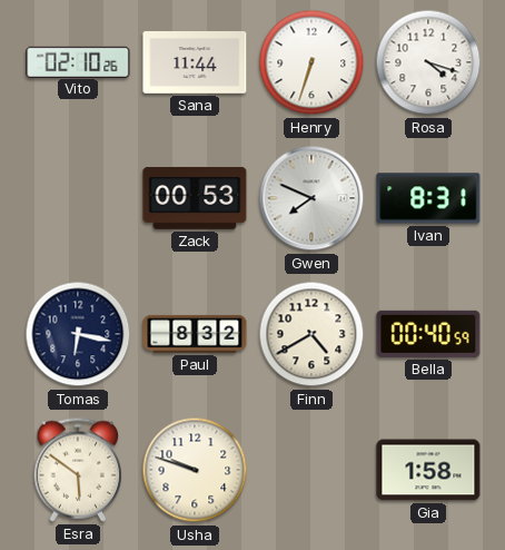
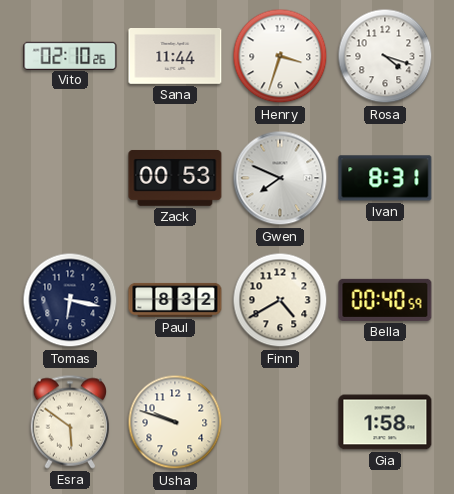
Henry: 6:33 -> 3:33 (280, 56)
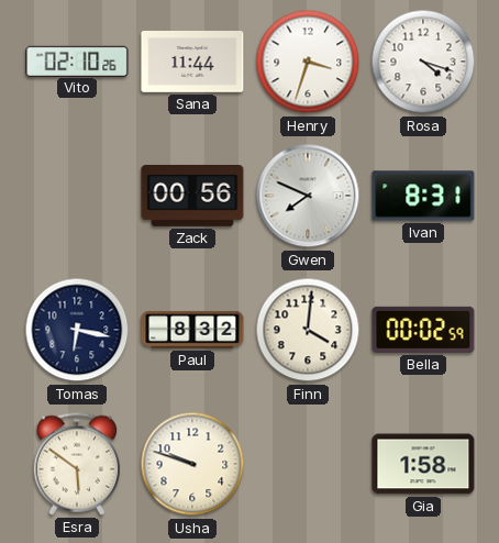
Zack: 00:53 -> 00:56 (192, 196)
Finn: 4:40 -> 4:01 (308, 330)
Bella: 00:40 -> 00:02 (423, 330)
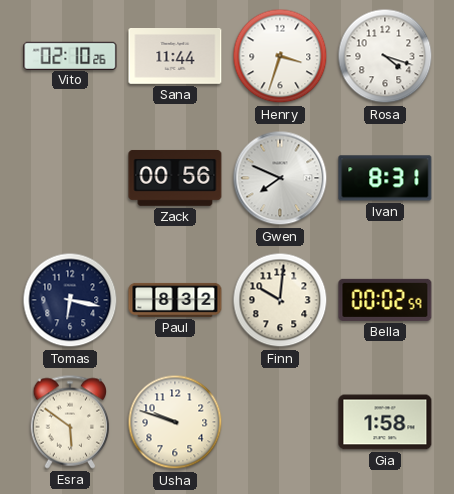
Finn: 4:01 -> 10:01 (280, 300)
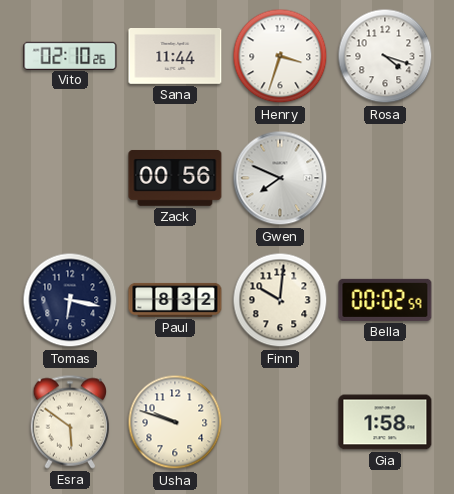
Ivan: 8:31 -> none (385, 178)
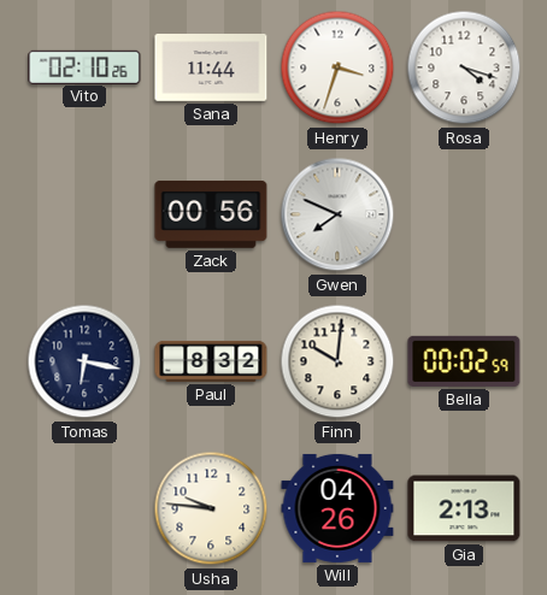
Esra: 5:51 -> none (70, 422)
Usha: 9:48 -> 9:46 (211, 508)
Will: none -> 04:26 (337, 508)
Gia: 1:58 -> 2:13 (464, 508)
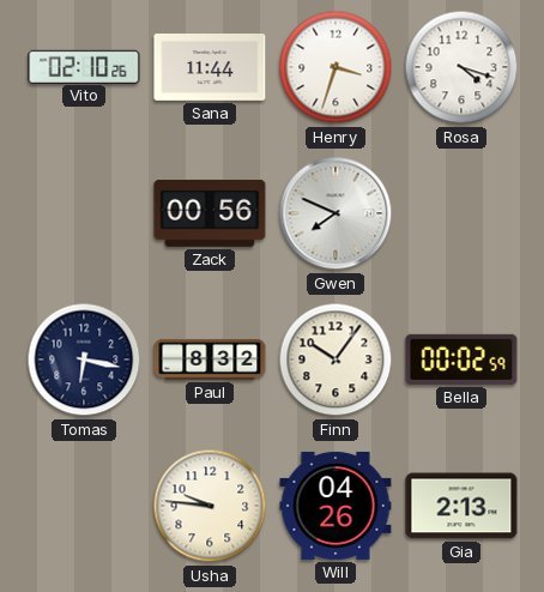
Finn: 10:01 -> 10:06 (336, 360)
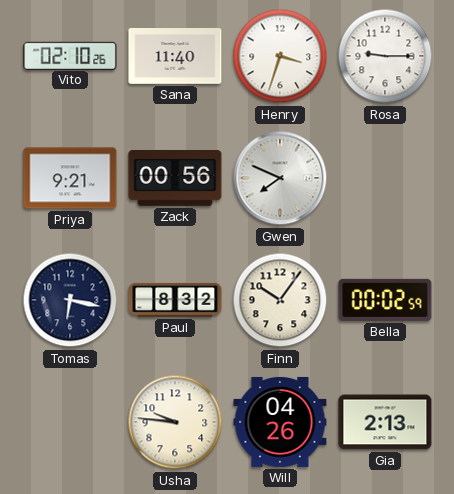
Sana: 11:44 -> 11:40 (175, 57)
Rosa: 4:18 -> 9:15 (385, 56)
Priya: none -> 9:21 (70, 178)
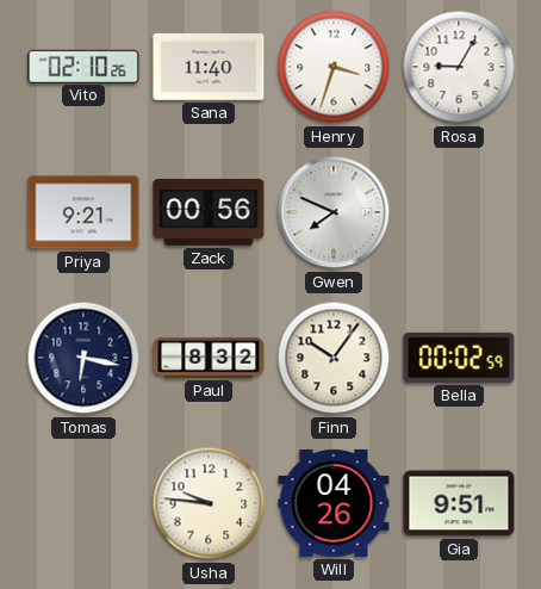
Rosa: 9:15 -> 9:05 (459, 67)
Gia: 2:13 -> 9:51 (459, 503)
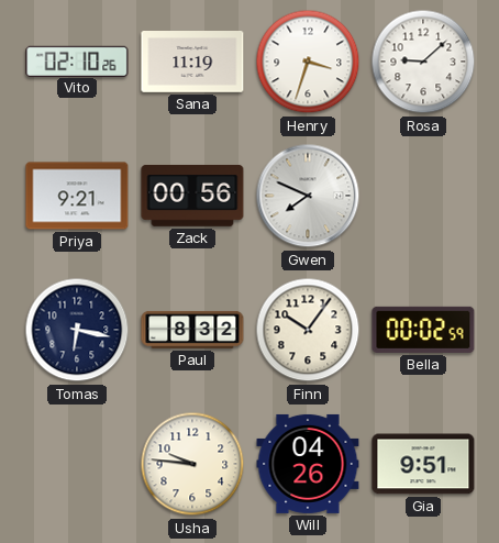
Sana: 11:40 -> 11:19 (192, 63)
Rosa: 9:05 -> 9:08 (423, 62)
